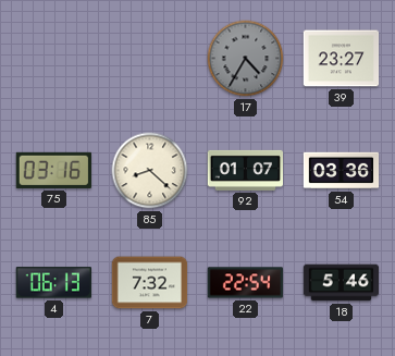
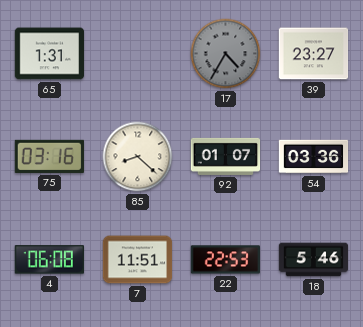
65: none -> 1:31 (50, 54)
4: 06:13 -> 06:08 (49, 260)
7: 7:32 -> 11:51 (138, 260)
22: 22:54 -> 22:53 (226, 260)
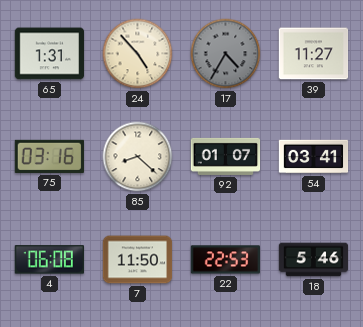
24: none -> 4:53 (138, 54)
39: 23:27 -> 11:27 (314, 54)
54: 03:36 -> 03:41 (314, 157)
7: 11:51 -> 11:50 (138, 260)
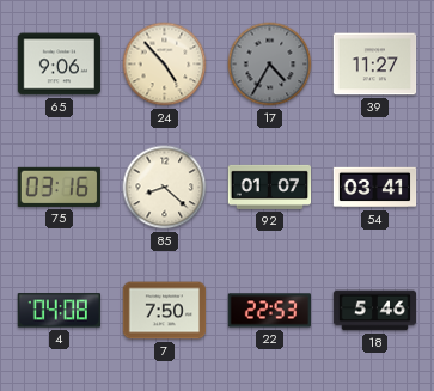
65: 1:31 -> 9:06 (60, 65)
4: 06:08 -> 04:08 (59, 311)
7: 11:50 -> 7:50 (165, 311)
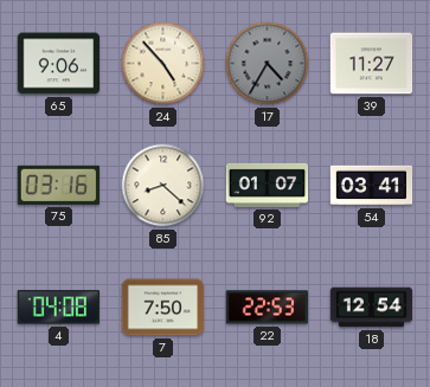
18: 5:46 -> 12:54 (372, 308)
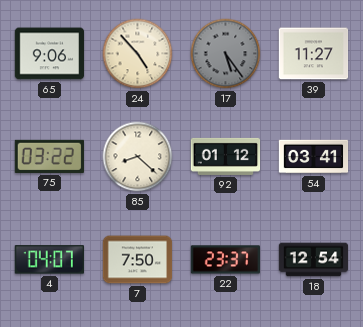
17: 4:35 -> 5:24 (226, 54)
75: 03:16 -> 03:22 (49, 156)
92: 01:07 -> 01:12 (226, 156)
4: 04:08 -> 04:07 (49, 260)
22: 22:53 -> 23:37 (226, 260)
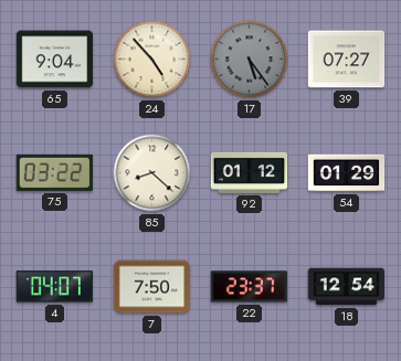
65: 9:06 -> 9:04 (55, 60)
39: 11:27 -> 07:27 (347, 60)
54: 03:41 -> 01:29 (347, 173)
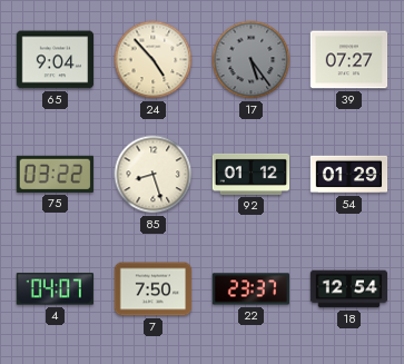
85: 8:22 -> 8:27 (154, 175)
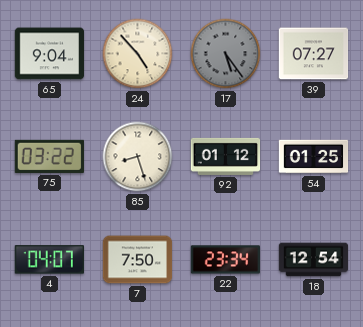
54: 01:29 -> 01:25 (314, 157)
22: 23:37 -> 23:34 (226, 260)
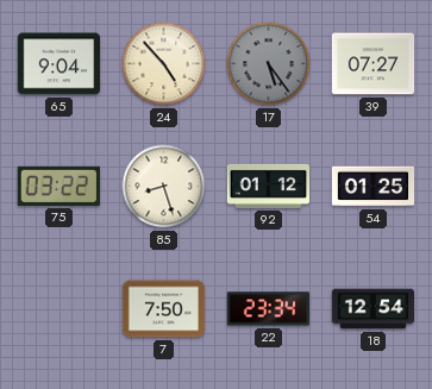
4: 04:07 -> none (49, 260)
